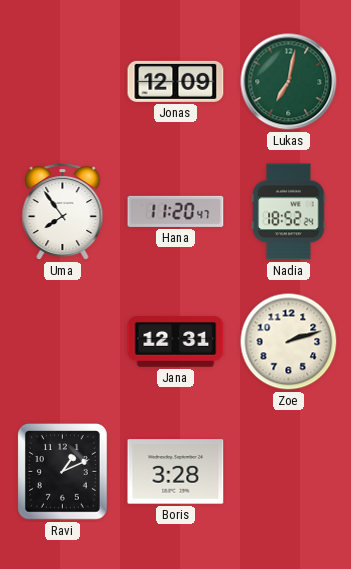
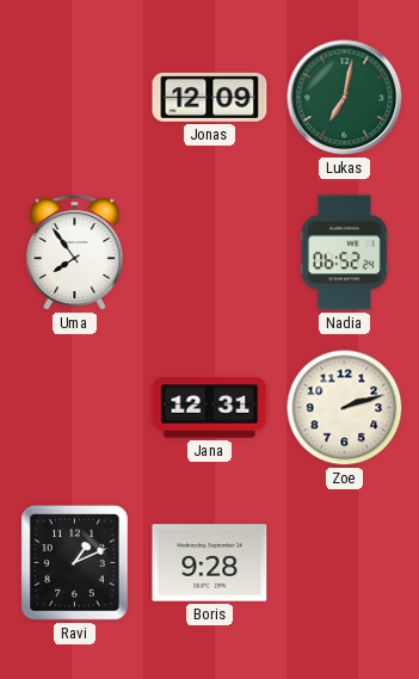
Hana: 11:20 -> none (176, 211)
Nadia: 18:52 -> 06:52 (345, 253)
Boris: 3:28 -> 9:28 (210, 563)
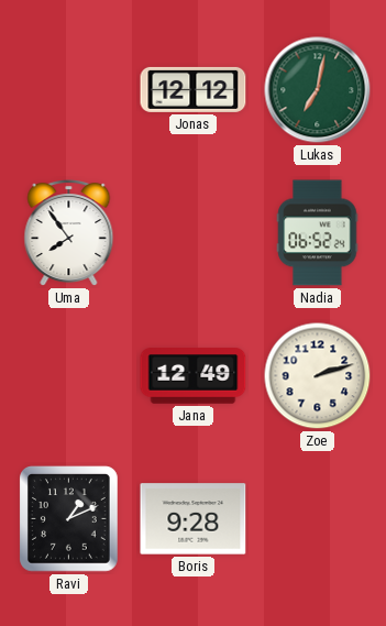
Jonas: 12:09 -> 12:12 (194, 89)
Jana: 12:31 -> 12:49 (194, 376)
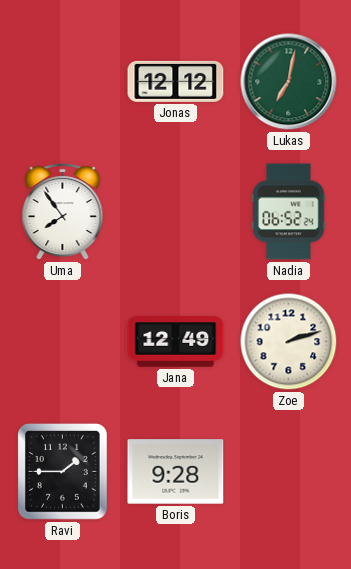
Ravi: 1:11 -> 1:45 (63, 472)
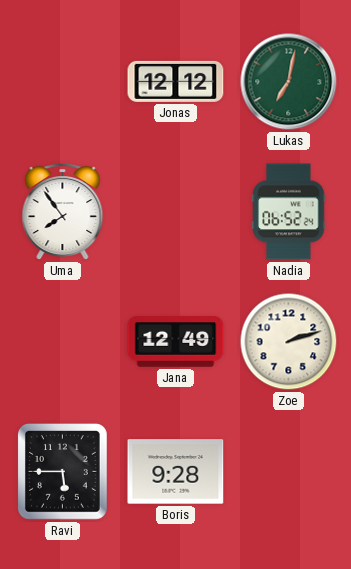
Ravi: 1:45 -> 5:45 (63, 472)
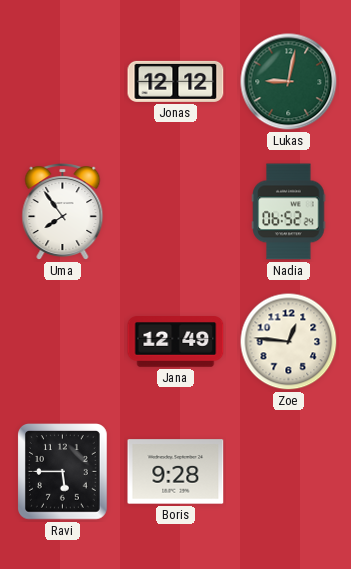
Lukas: 7:02 -> 9:02 (289, 82)
Zoe: 2:12 -> 12:46 (289, 342)
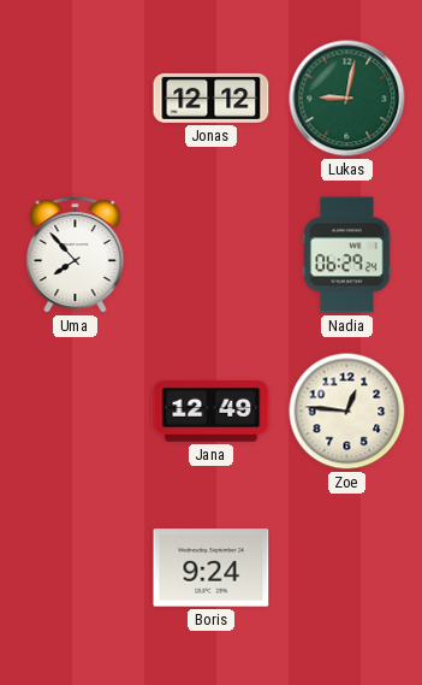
Uma: 7:54 -> 7:53 (76, 255)
Nadia: 06:52 -> 06:29 (347, 255)
Ravi: 5:45 -> none (63, 472)
Boris: 9:28 -> 9:24 (212, 568)
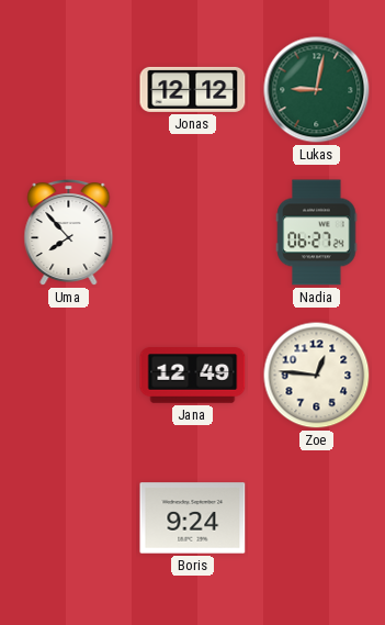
Nadia: 06:29 -> 06:27 (317, 233)
